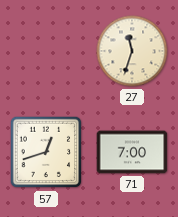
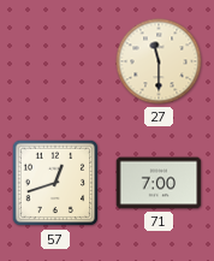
27: 11:33 -> 11:30 (159, 61)
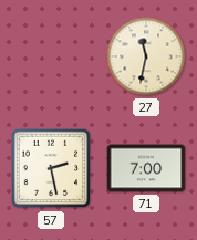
27: 11:30 -> 11:32 (146, 56)
57: 12:42 -> 2:28 (51, 168)
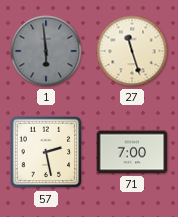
1: none -> 5:59 (46, 51)
27: 11:32 -> 11:27 (132, 51)
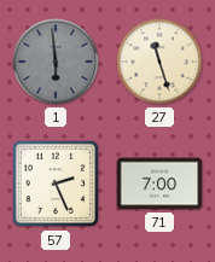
57: 2:28 -> 2:26 (56, 184)
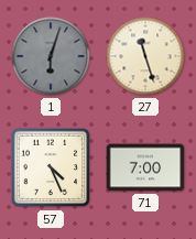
1: 5:59 -> 6:03 (51, 56)
57: 2:26 -> 4:26 (51, 167)
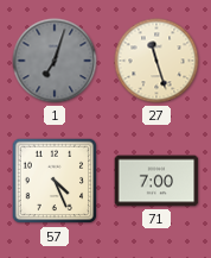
1: 6:03 -> 7:03 (55, 61)
